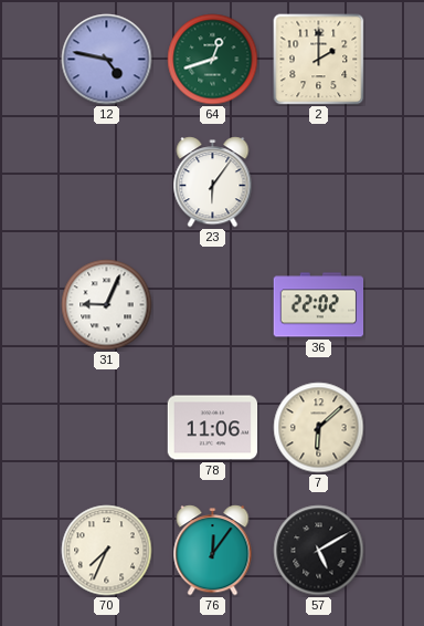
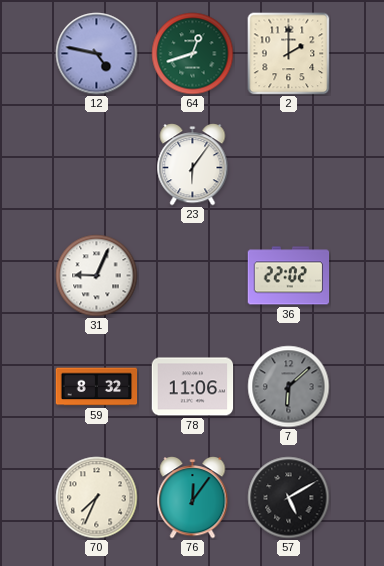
59: none -> 8:32 (97, 387)
7 dial: cream -> grey (289, 387)
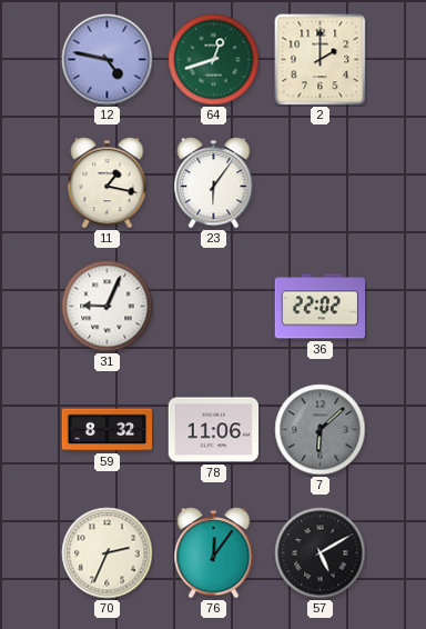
11: none -> 1:17 (108, 183)
70: 7:34 -> 2:34 (108, 553)
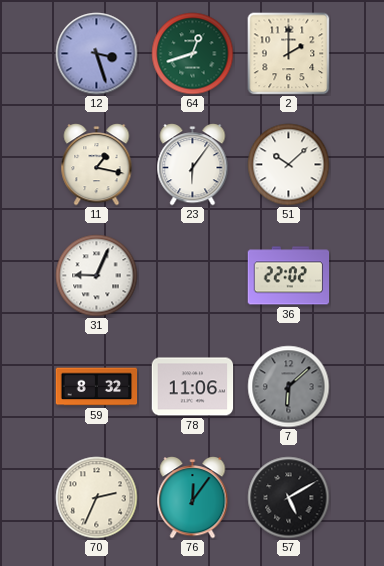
12: 4:47 -> 3:27 (97, 54)
51: none -> 10:08 (289, 165)
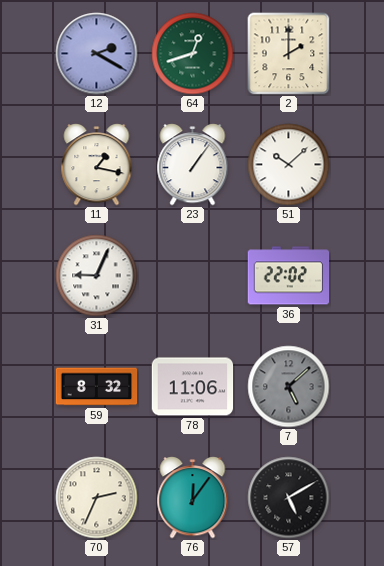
12: 3:27 -> 2:20 (97, 54)
23: 6:06 -> 1:06 (193, 165)
7: 6:08 -> 5:08 (289, 387)
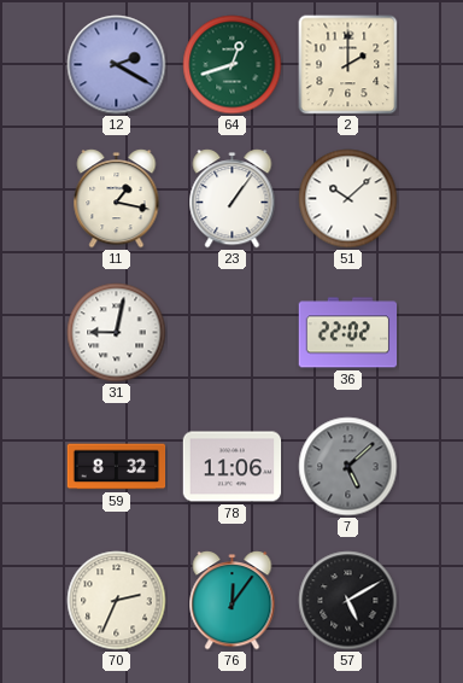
31: 9:04 -> 9:02 (117, 333)
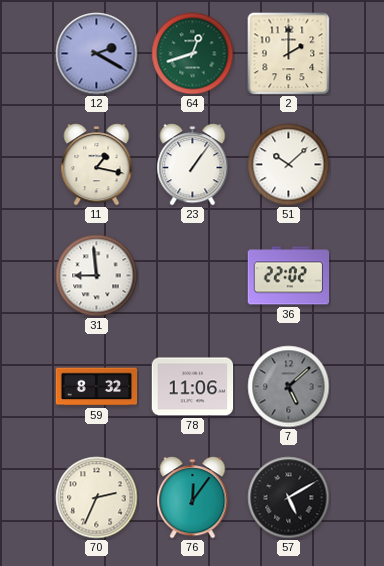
31: 9:02 -> 8:59 (97, 276)
